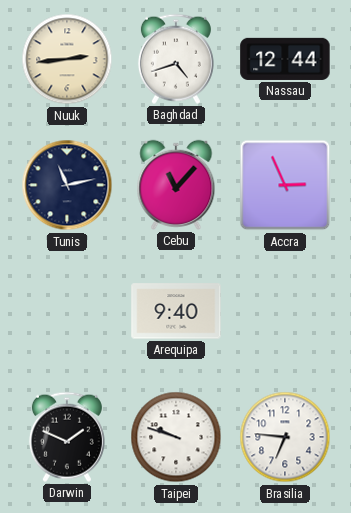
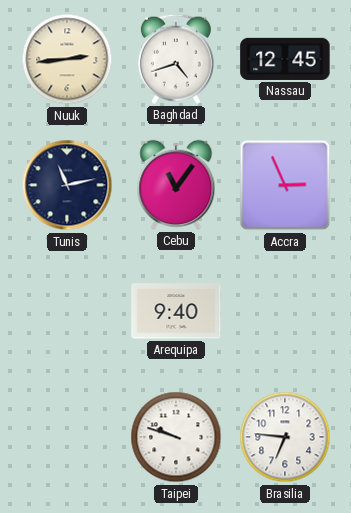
Nassau: 12:44 -> 12:45 (285, 59)
Cebu: 11:07 -> 11:06 (176, 185)
Darwin: 1:49 -> none (67, 437)
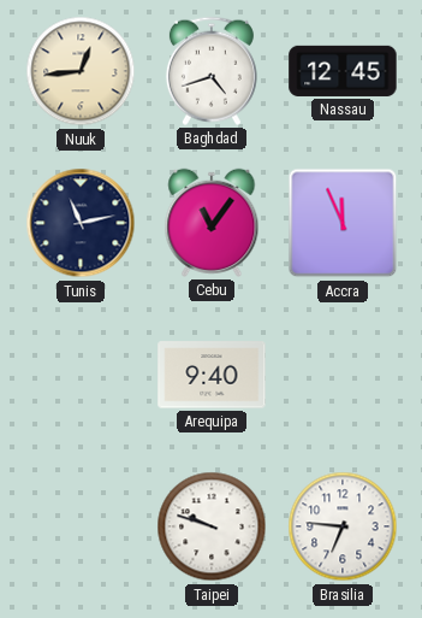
Nuuk: 2:44 -> 12:44 (81, 71)
Accra: 2:56 -> 11:56 (343, 223)
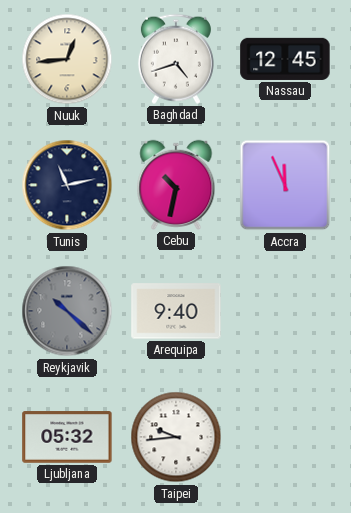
Cebu: 11:06 -> 10:32 (176, 185)
Reykjavik: none -> 10:22 (67, 311)
Ljubljana: none -> 05:32 (67, 437)
Taipei: 9:48 -> 9:44 (176, 437)
Brasilia: 6:46 -> none (343, 526)
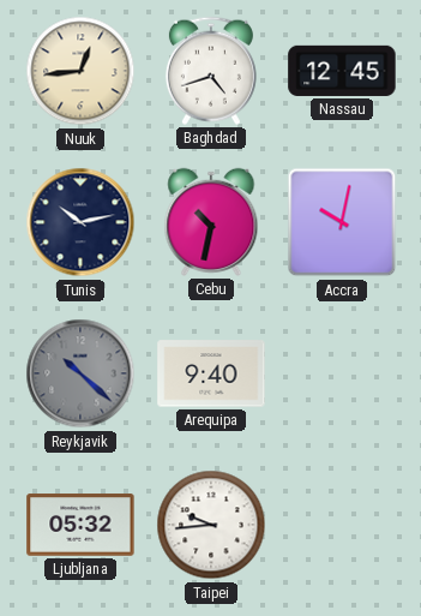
Tunis: 11:13 -> 10:13 (80, 222)
Accra: 11:56 -> 10:02 (342, 222)
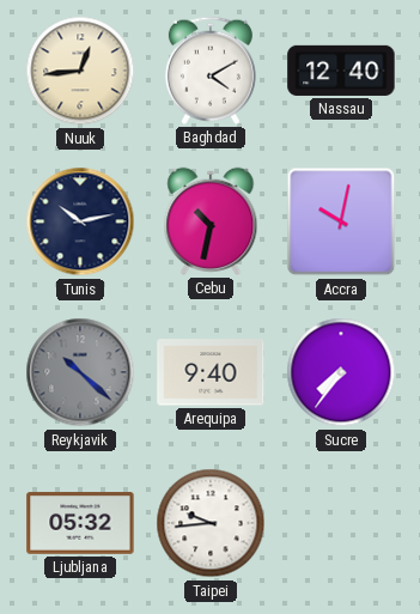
Baghdad: 4:42 -> 4:10 (211, 71)
Nassau: 12:45 -> 12:40 (341, 71)
Sucre: none -> 7:36 (341, 372)
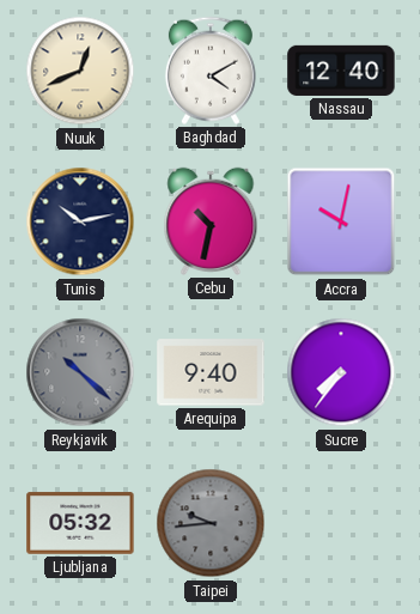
Nuuk: 12:44 -> 12:41 (80, 71)
Taipei dial: white -> grey (211, 523)
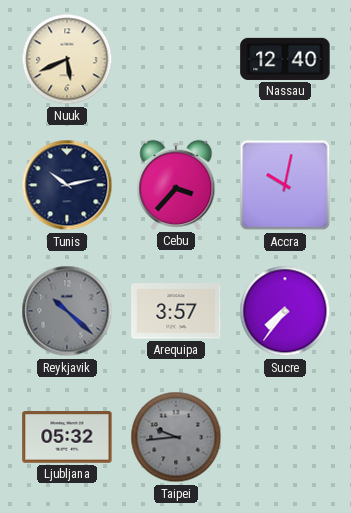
Nuuk: 12:41 -> 5:41 (67, 59)
Baghdad: 4:10 -> none (211, 71)
Cebu: 10:32 -> 3:37 (176, 185)
Arequipa: 9:40 -> 3:57 (176, 311)
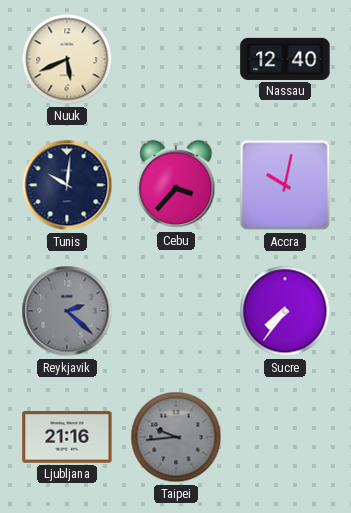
Tunis: 10:13 -> 10:01 (67, 185)
Reykjavik: 10:22 -> 2:22 (67, 311)
Arequipa: 3:57 -> none (176, 311)
Ljubljana: 05:32 -> 21:16 (67, 437)
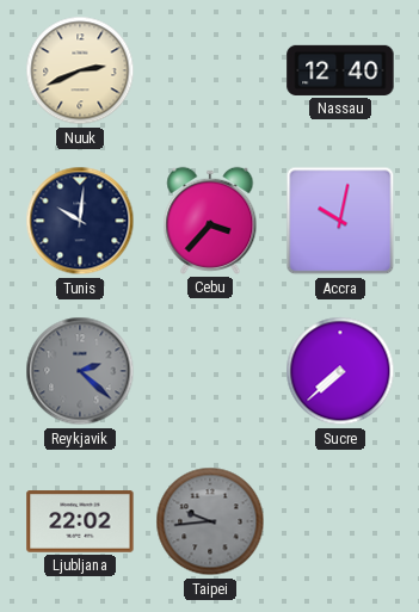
Nuuk: 5:41 -> 2:41 (80, 70)
Sucre: 7:36 -> 7:38 (340, 371)
Ljubljana: 21:16 -> 22:02 (80, 521)
